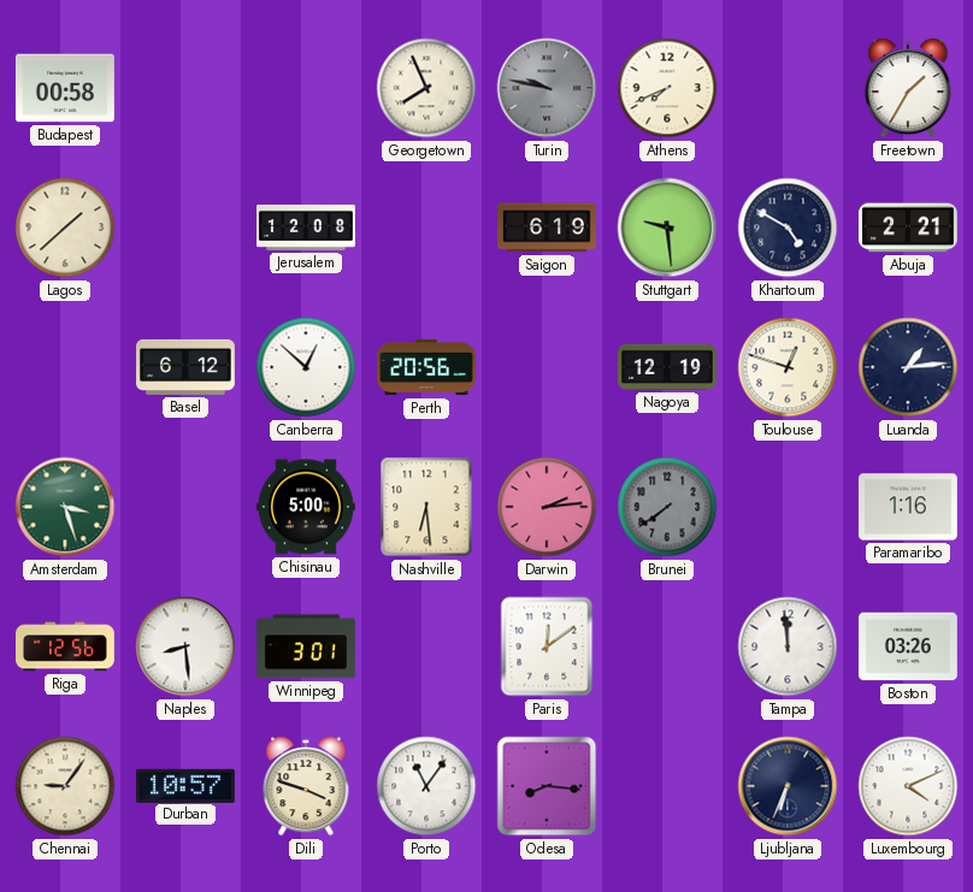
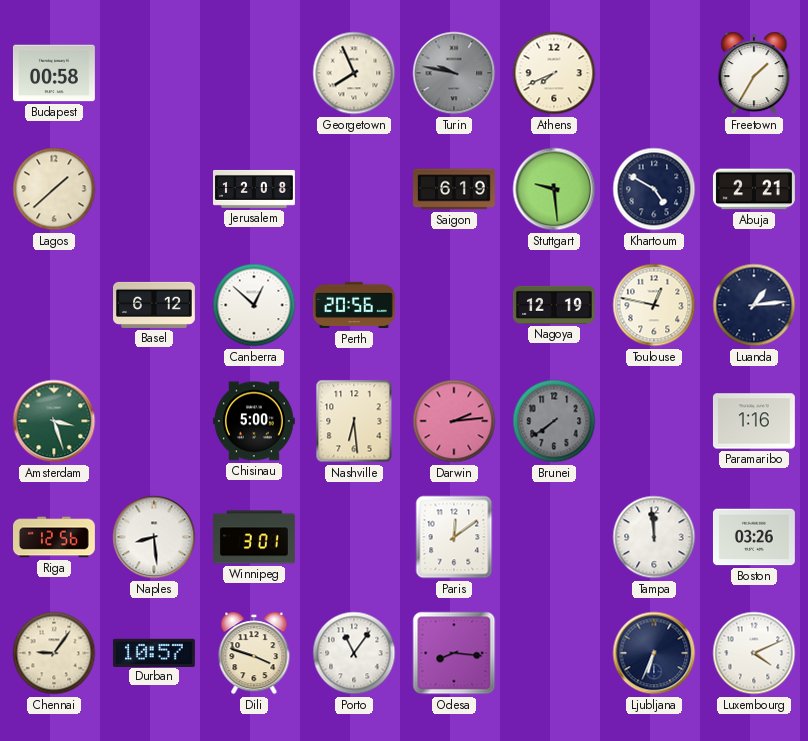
Toulouse: 12:48 -> 12:47 (654, 305)
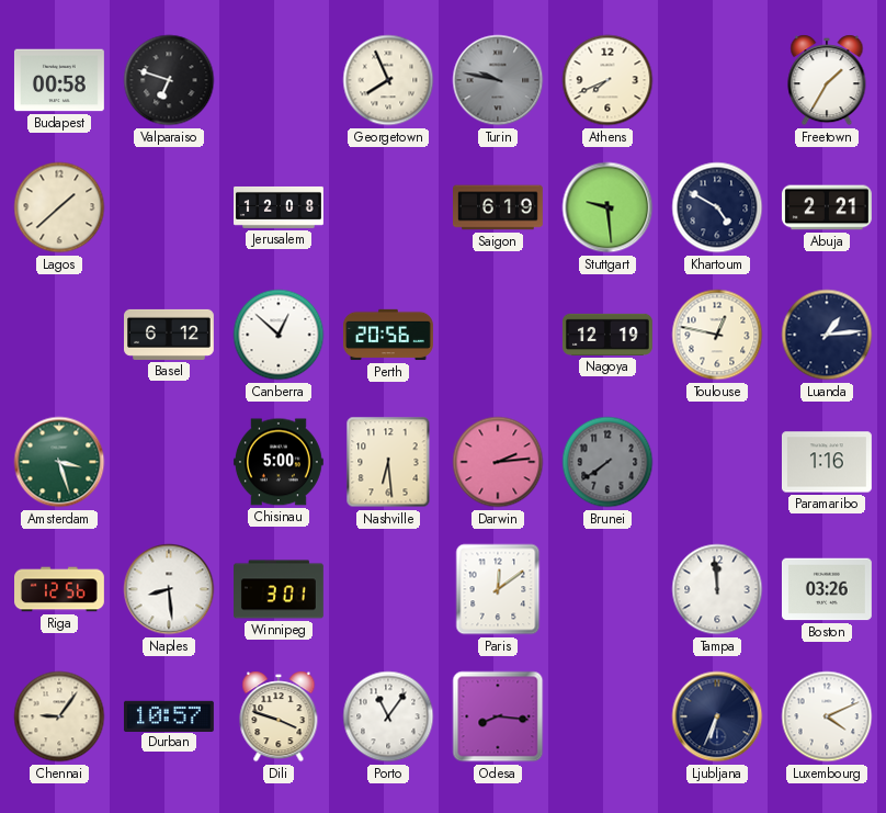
Valparaiso: none -> 6:48 (169, 80)
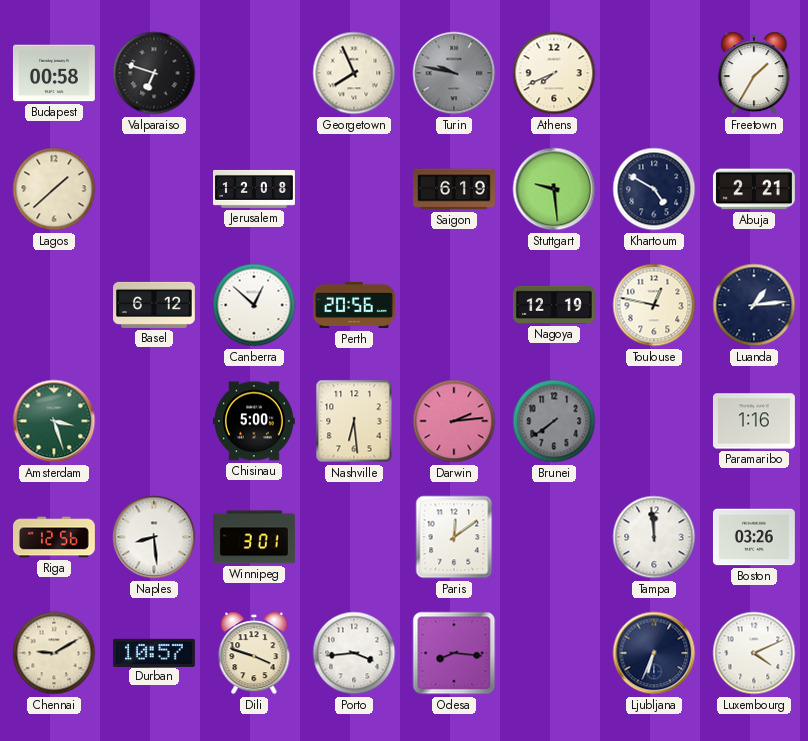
Chennai: 9:06 -> 9:10 (54, 653)
Porto: 11:06 -> 3:44 (354, 653)
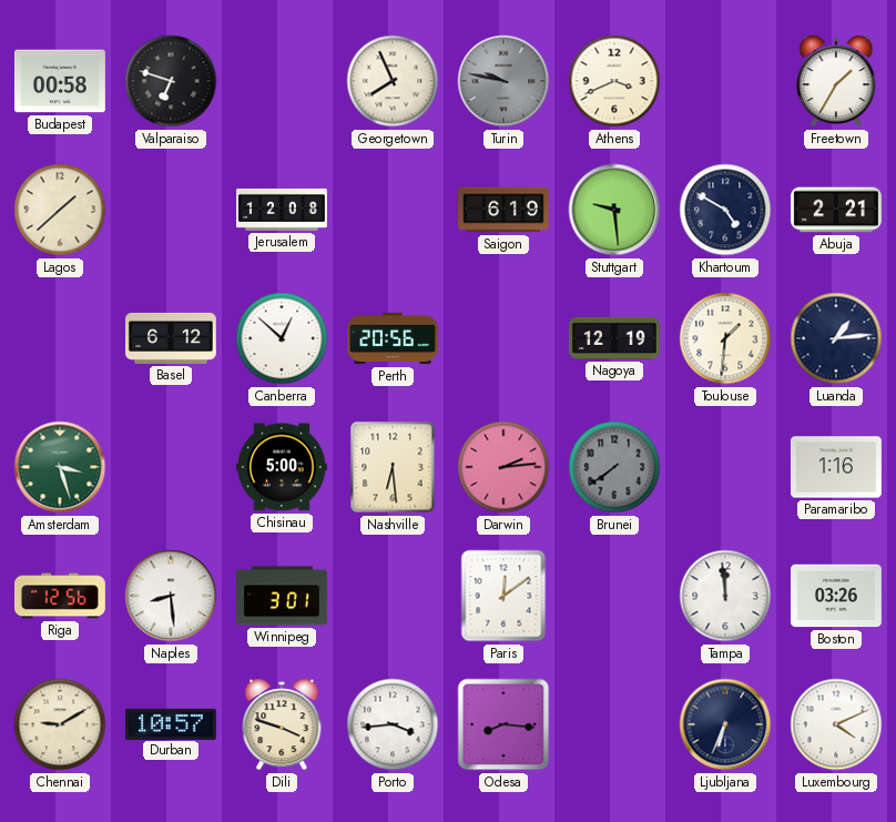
Athens: 7:41 -> 3:41 (614, 81)
Toulouse: 12:47 -> 1:31 (725, 338)
